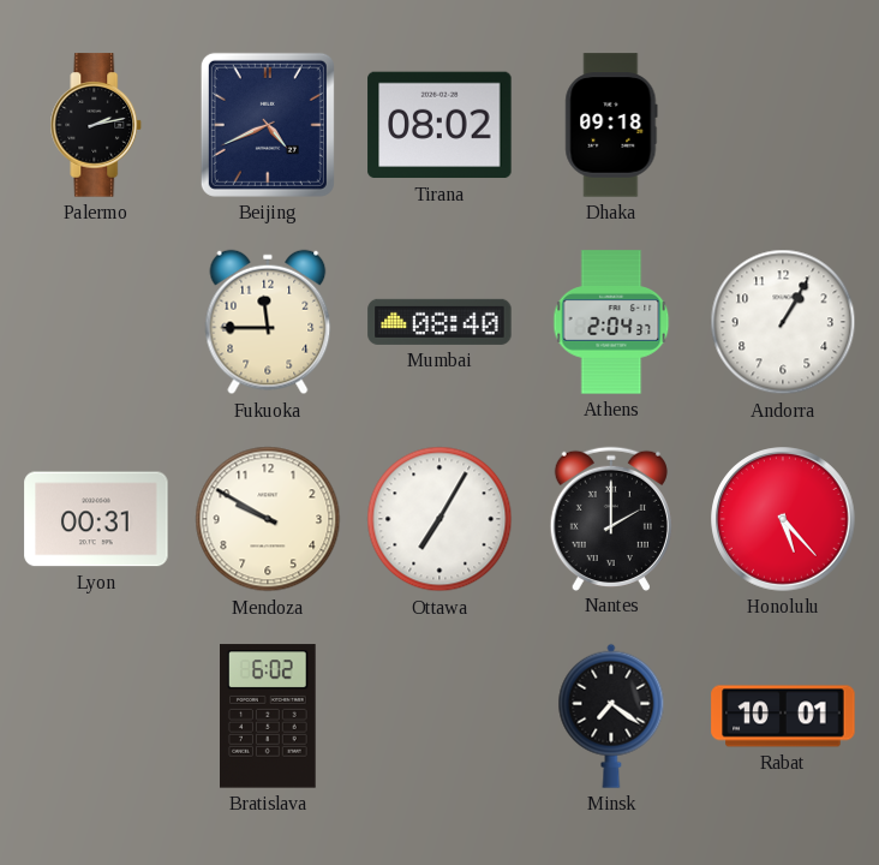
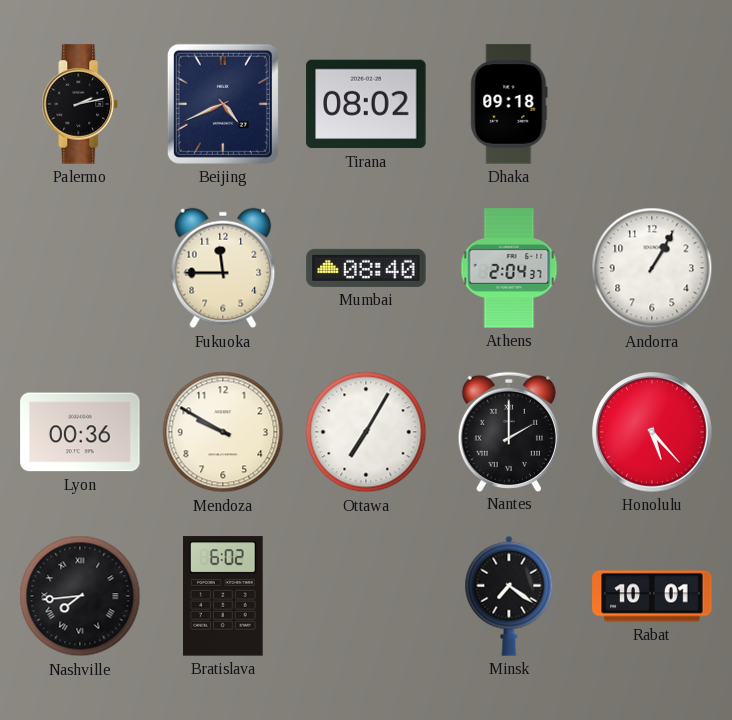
Lyon: 00:31 -> 00:36 (80, 432)
Nashville: none -> 7:44 (80, 596)
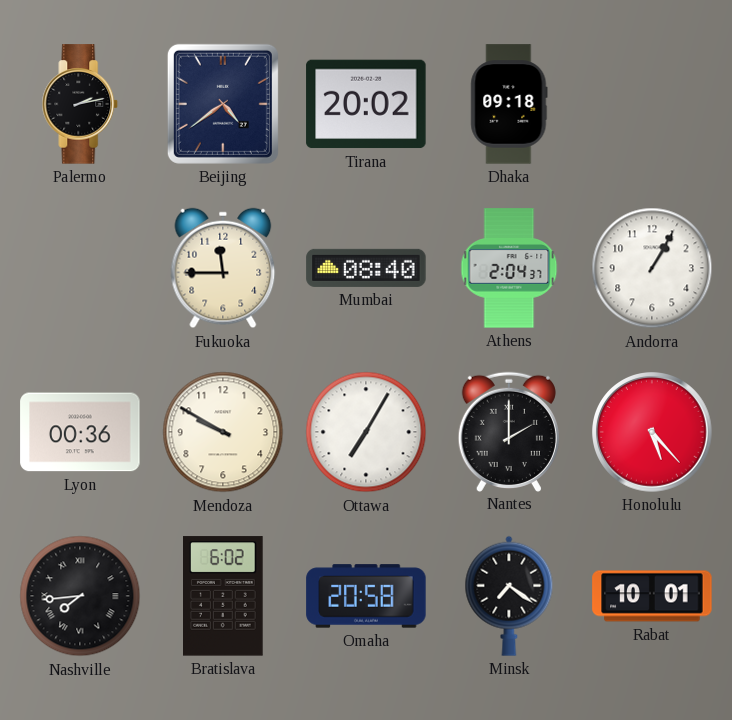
Beijing: 4:41 -> 4:39 (223, 104)
Tirana: 08:02 -> 20:02 (366, 104)
Omaha: none -> 20:58 (366, 596)
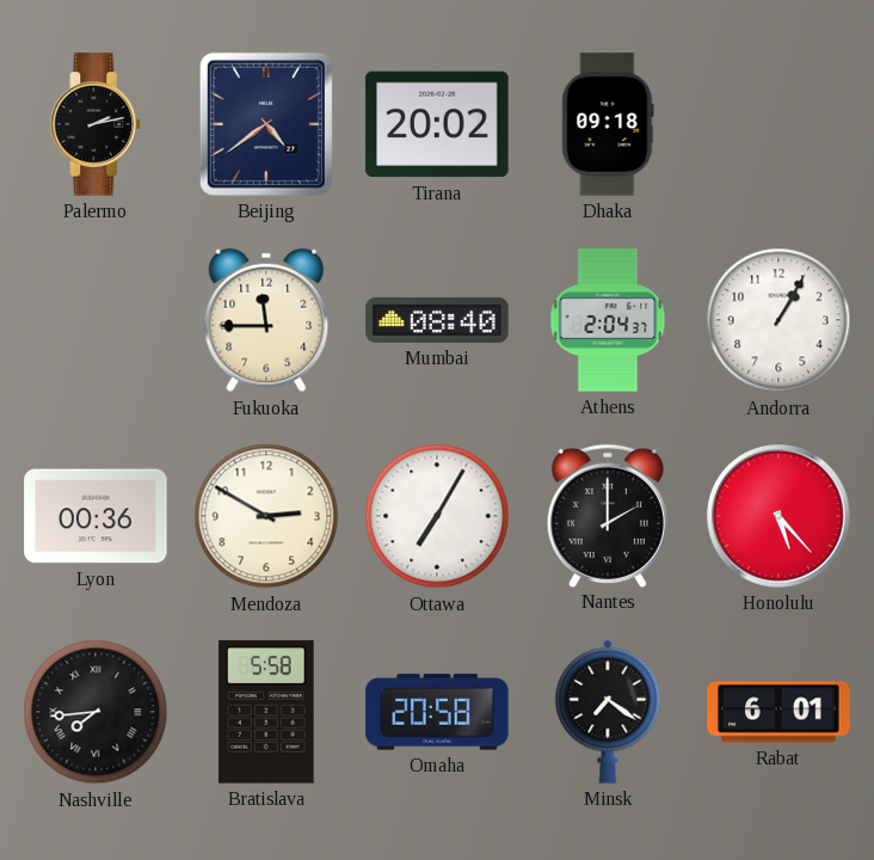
Mendoza: 9:50 -> 2:50 (266, 516)
Bratislava: 6:02 -> 5:58 (267, 712)
Rabat: 10:01 -> 6:01 (778, 712)
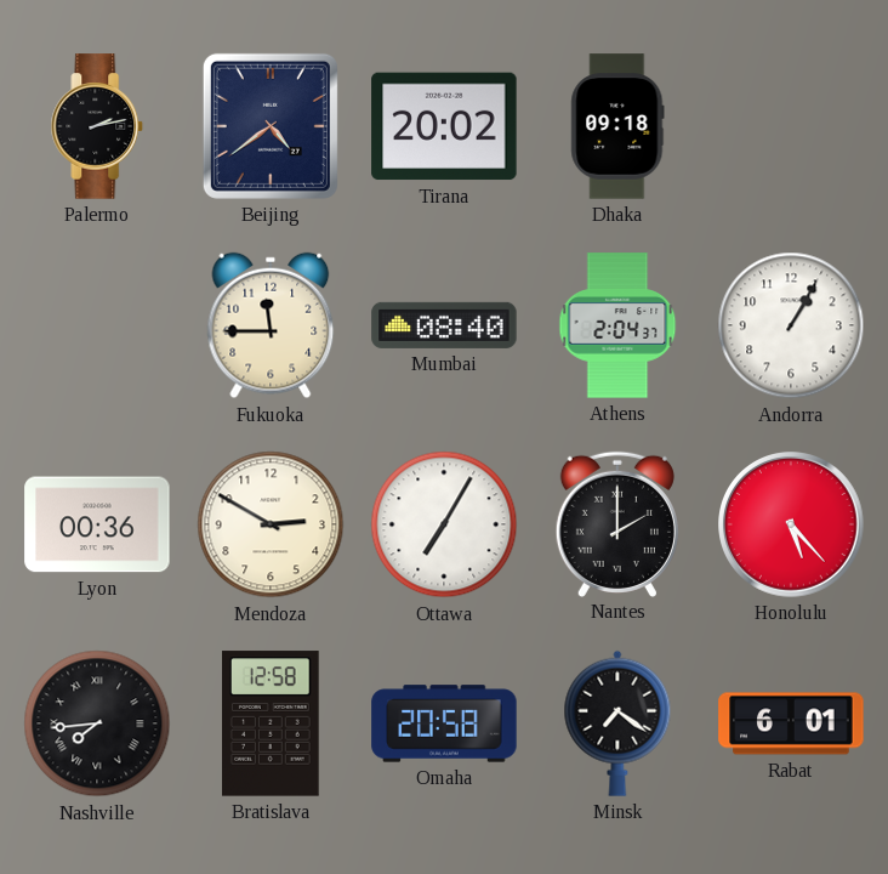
Bratislava: 5:58 -> 12:58 (272, 723)
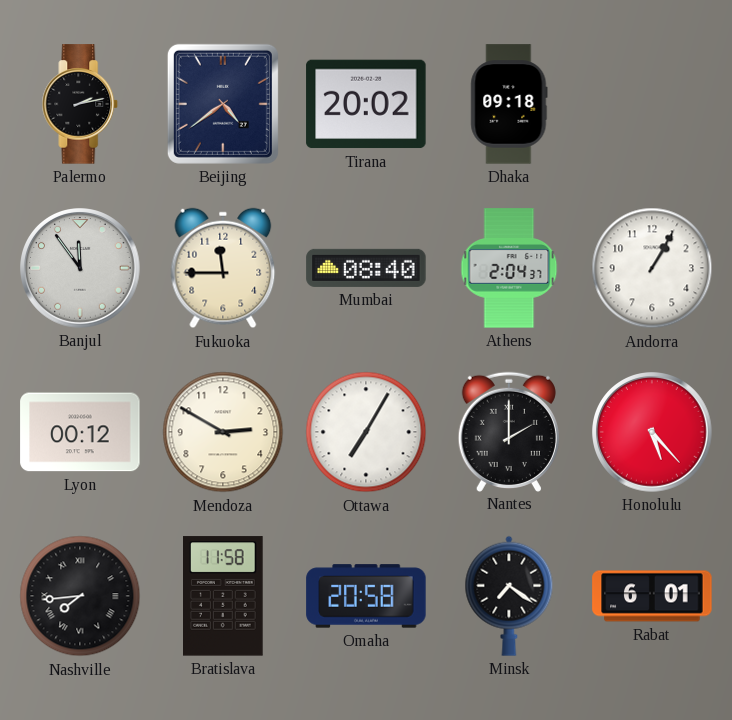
Banjul: none -> 11:54 (80, 268)
Lyon: 00:36 -> 00:12 (80, 432)
Bratislava: 12:58 -> 11:58 (224, 596)
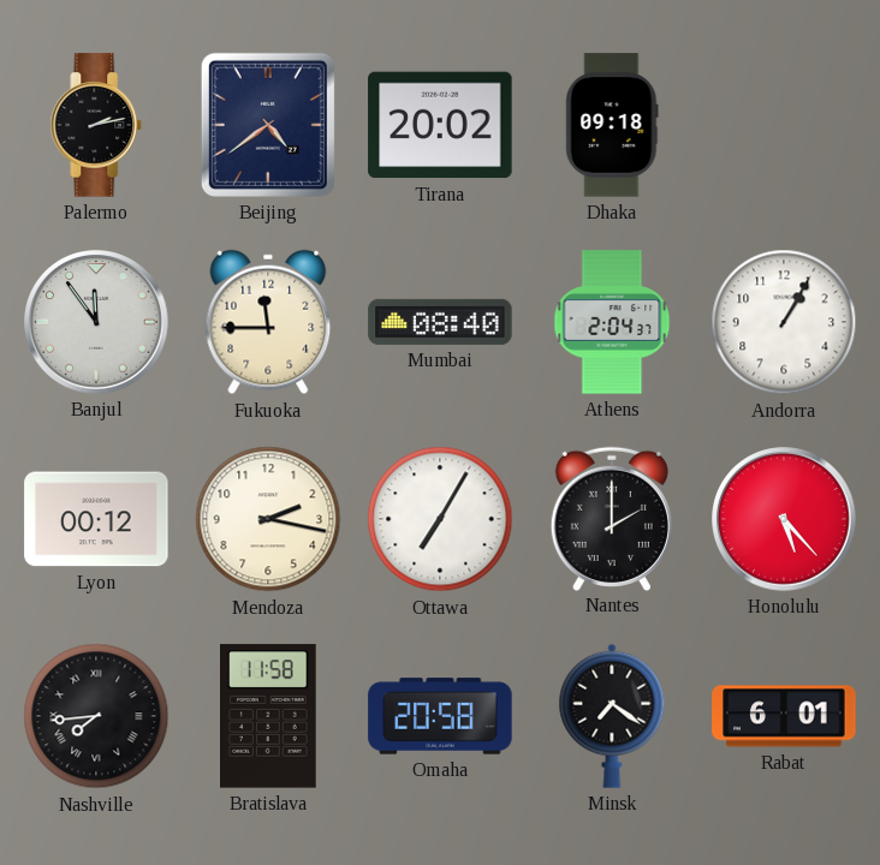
Mendoza: 2:50 -> 2:17 (268, 519)
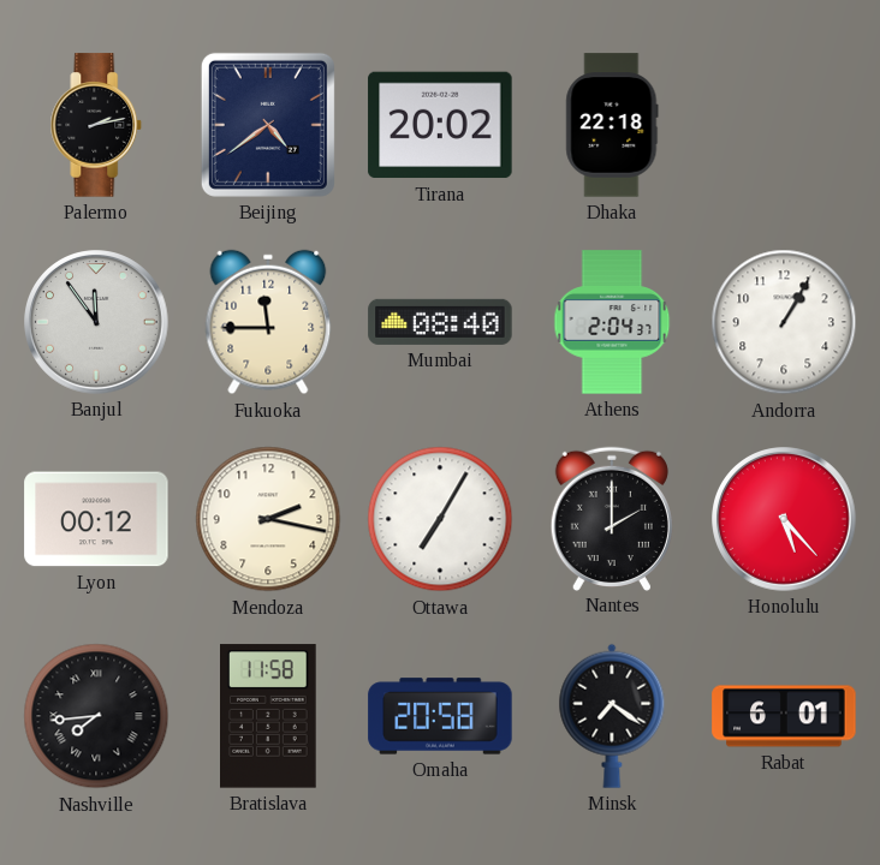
Dhaka: 09:18 -> 22:18 (612, 125)
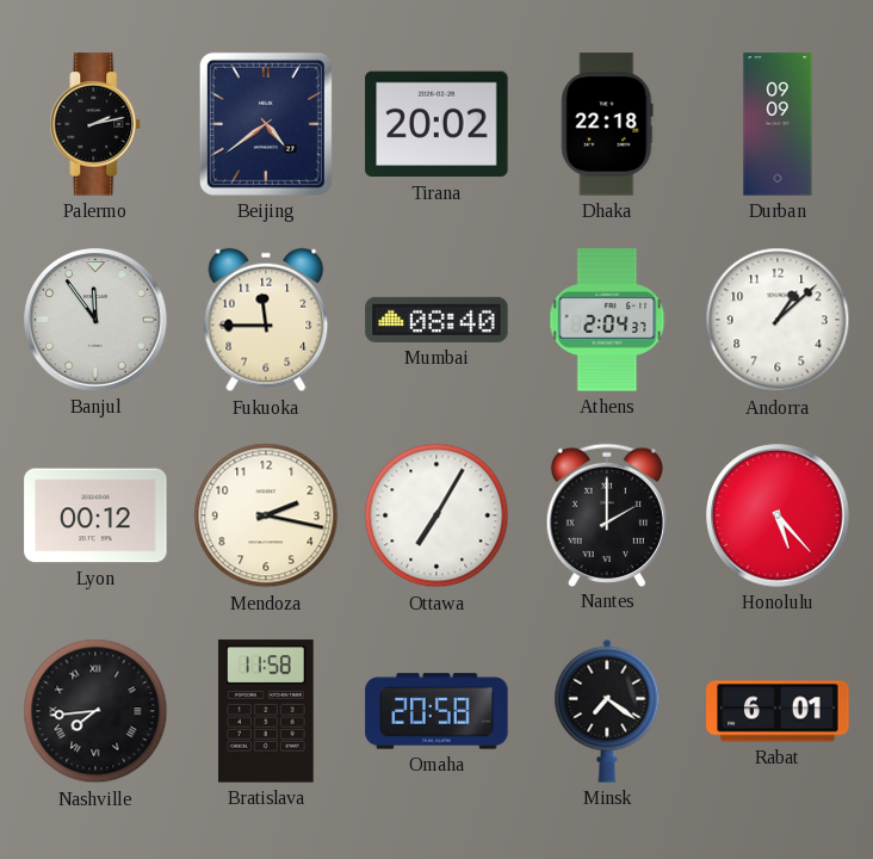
Durban: none -> 09:09 (778, 124)
Andorra: 1:05 -> 1:08 (778, 320)
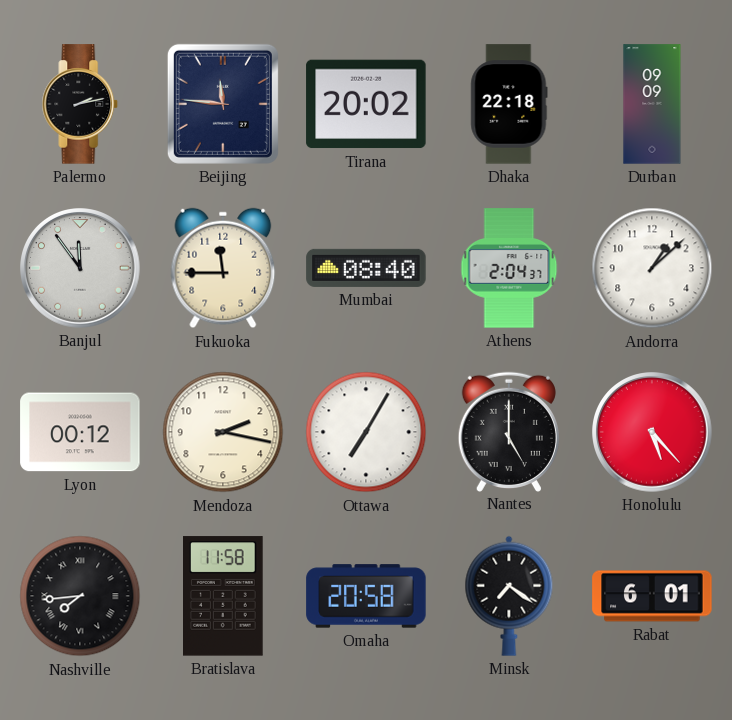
Beijing: 4:39 -> 11:46 (223, 104)
Nantes: 2:00 -> 5:00 (509, 431)
